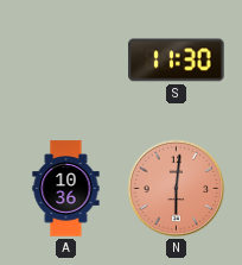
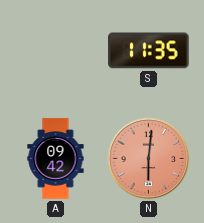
S: 11:30 -> 11:35 (149, 51)
A: 10:36 -> 09:42 (56, 159)
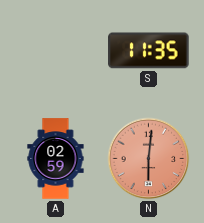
A: 09:42 -> 02:59 (56, 159)
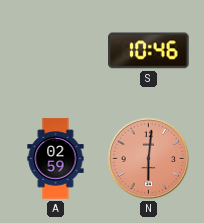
S: 11:35 -> 10:46 (149, 51)
